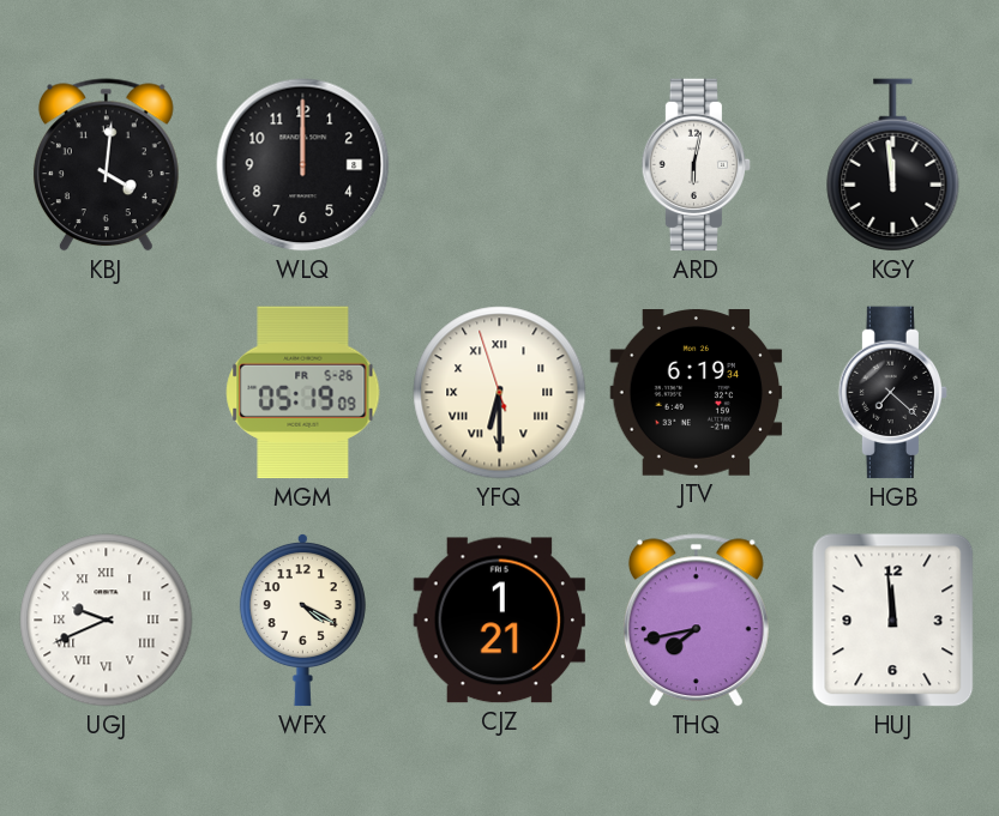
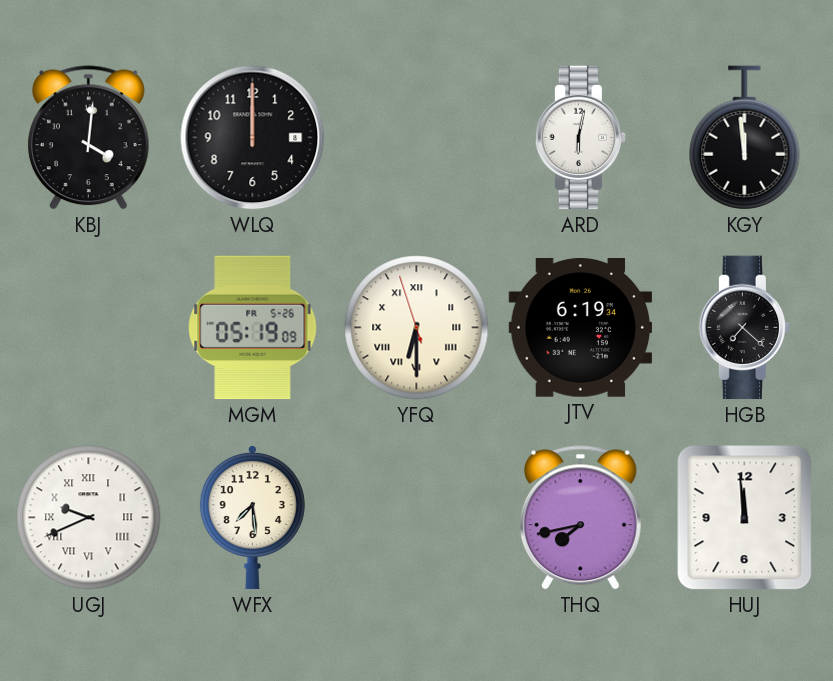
WFX: 4:20 -> 7:29 (252, 517)
CJZ: 1:21 -> none (500, 621)
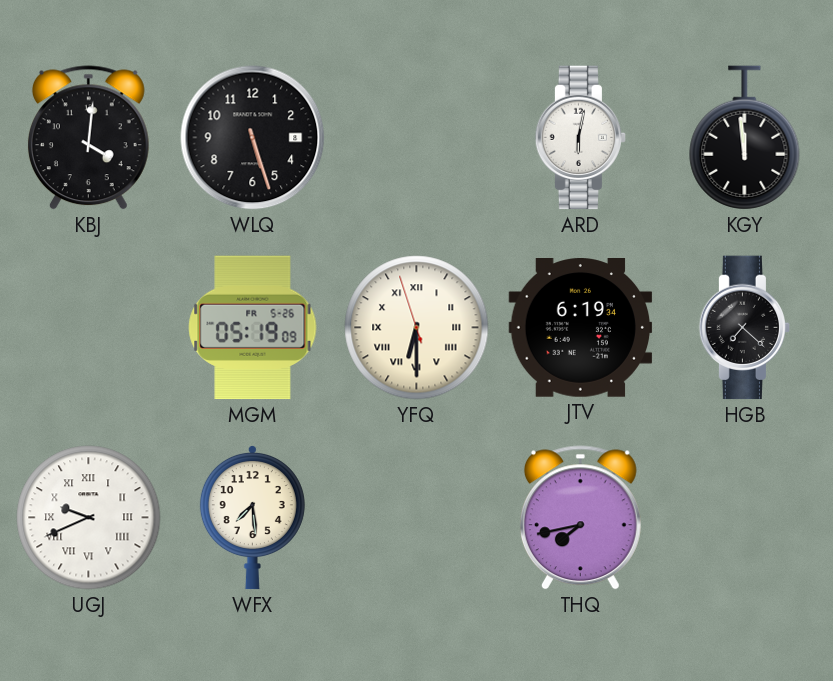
WLQ: 12:00 -> 5:27 (253, 138)
HUJ: 11:59 -> none (745, 518)
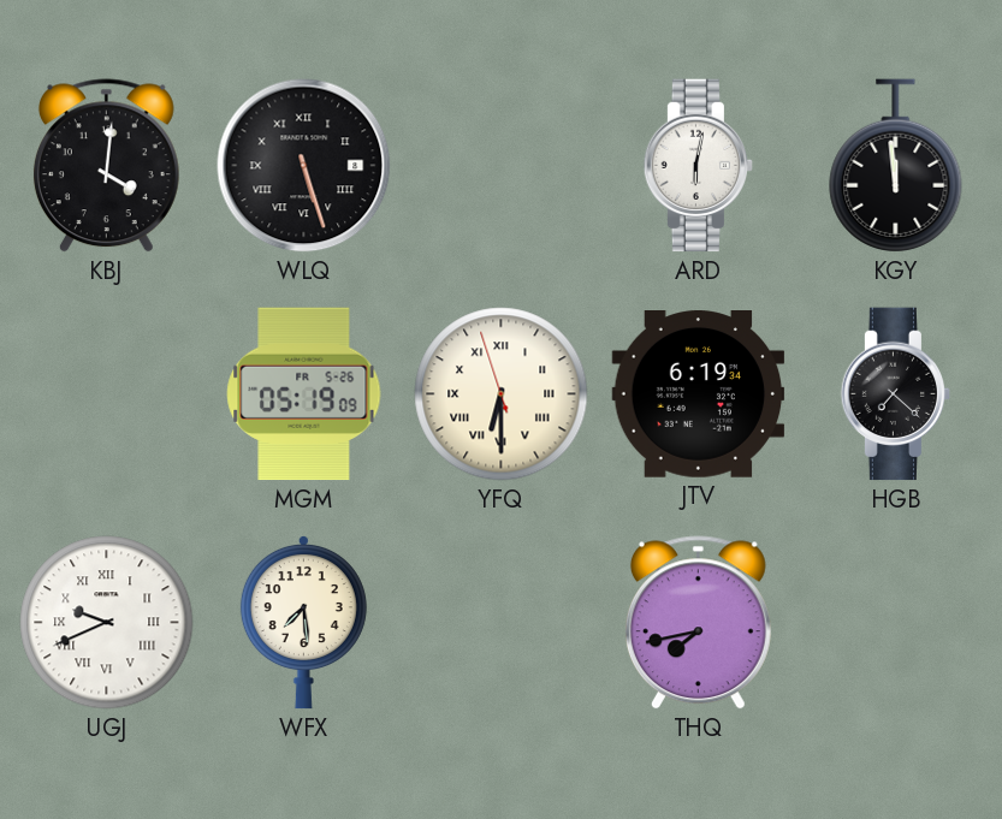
WLQ numerals: Arabic -> Roman (304, 166)
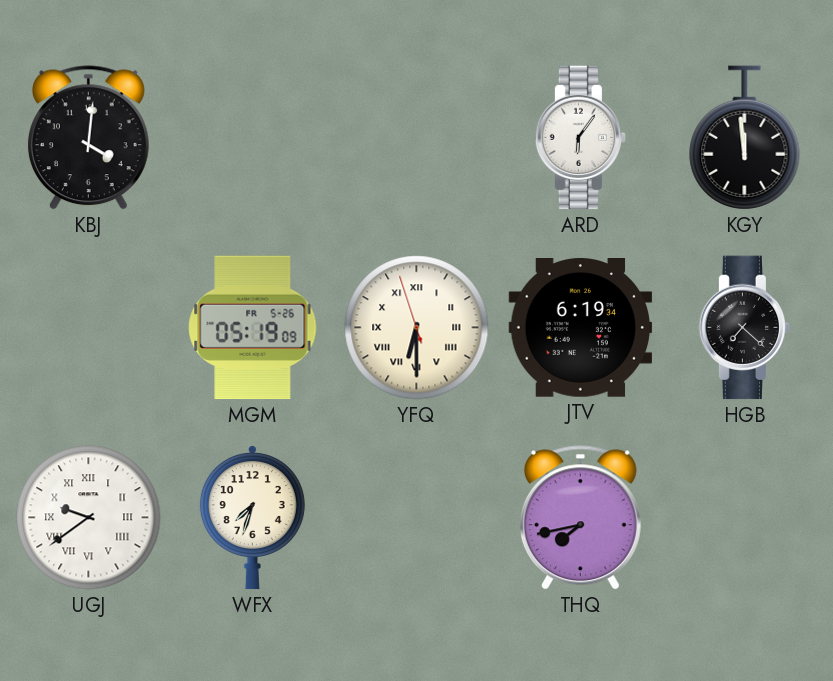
WLQ: 5:27 -> none (304, 166)
ARD: 6:02 -> 6:06 (581, 138)
UGJ: 9:41 -> 9:39 (89, 518)
WFX: 7:29 -> 7:33 (252, 517)
